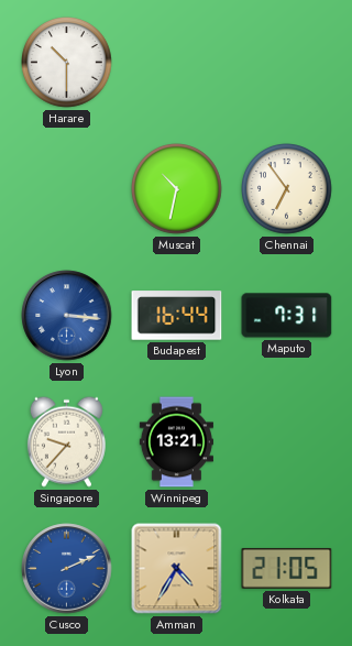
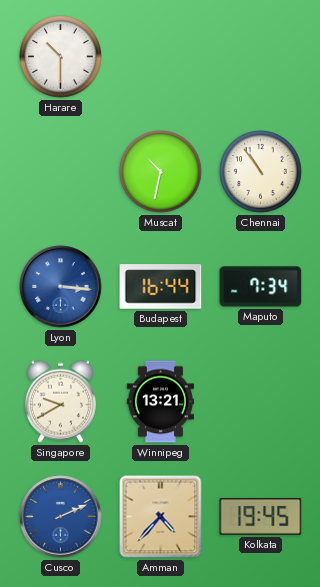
Chennai: 6:54 -> 10:54 (261, 172)
Maputo: 7:31 -> 7:34 (261, 287)
Singapore: 9:37 -> 9:40 (60, 401)
Amman: 4:35 -> 4:37 (161, 517)
Kolkata: 21:05 -> 19:45 (261, 517)
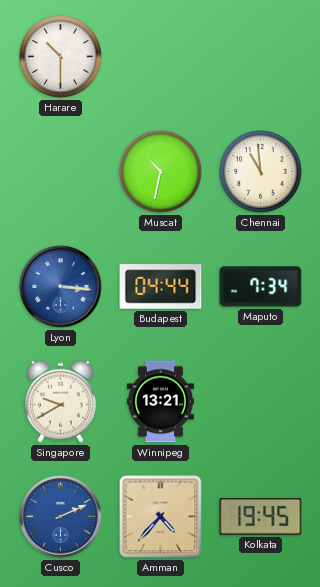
Chennai: 10:54 -> 10:59 (261, 172)
Budapest: 16:44 -> 04:44 (161, 287)
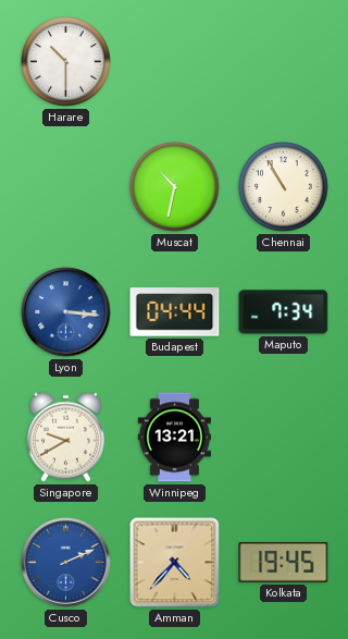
Chennai: 10:59 -> 10:55 (284, 187)
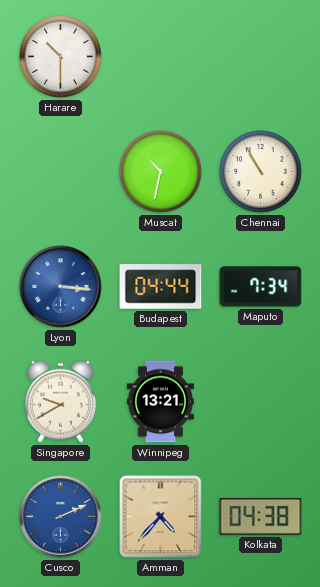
Kolkata: 19:45 -> 04:38 (261, 517)
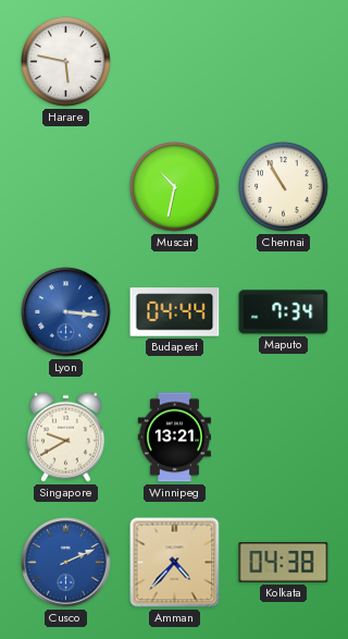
Harare: 10:30 -> 5:47 (66, 62)
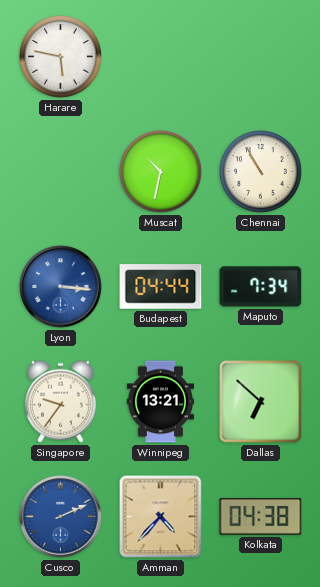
Singapore: 9:40 -> 9:36 (60, 401)
Dallas: none -> 6:52 (261, 402)
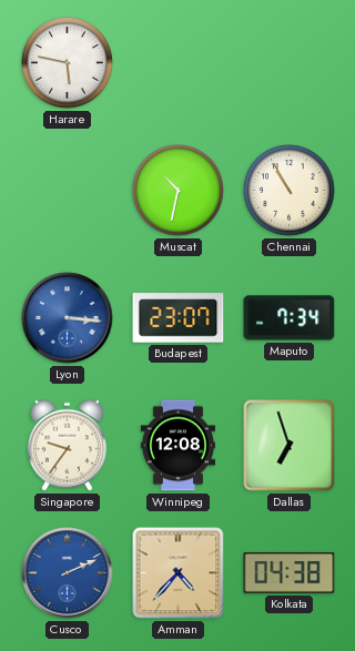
Budapest: 04:44 -> 23:07 (179, 318)
Winnipeg: 13:21 -> 12:08 (177, 446)
Dallas: 6:52 -> 6:57 (290, 446)
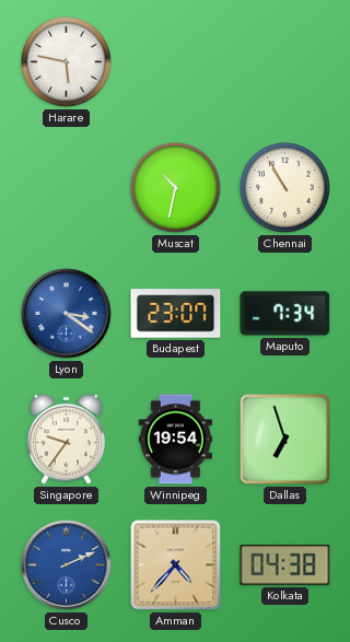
Lyon: 3:16 -> 3:21 (67, 314)
Winnipeg: 12:08 -> 19:54 (175, 440)
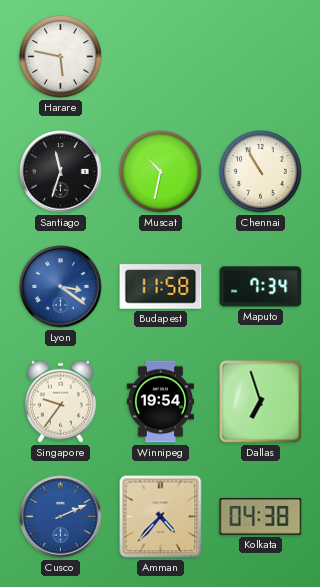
Santiago: none -> 11:33 (61, 172)
Budapest: 23:07 -> 11:58 (161, 287)
